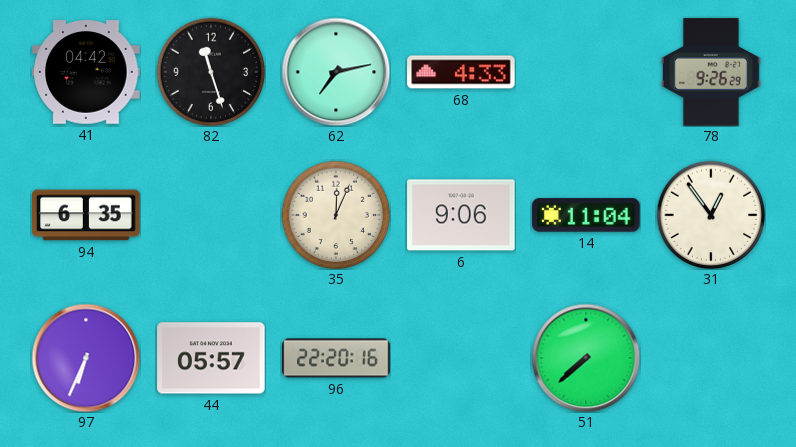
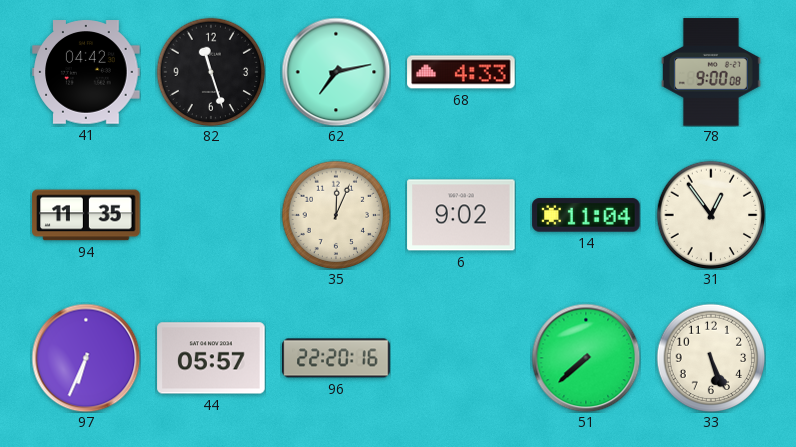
78: 9:26 -> 9:00 (711, 72)
94: 6:35 -> 11:35 (86, 215)
6: 9:06 -> 9:02 (461, 215)
33: none -> 5:26 (711, 358)
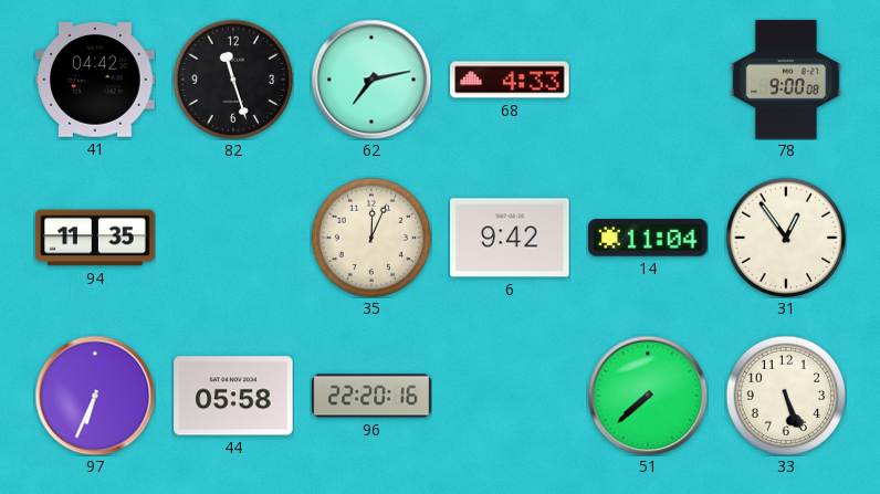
6: 9:02 -> 9:42 (510, 238)
44: 05:57 -> 05:58 (233, 396)
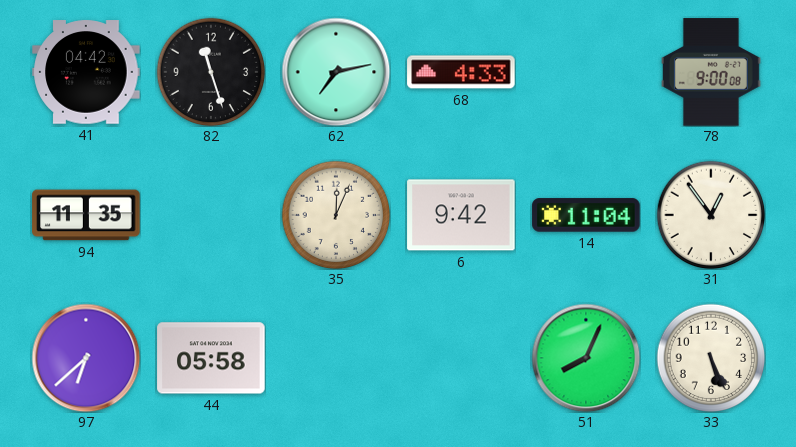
97: 6:34 -> 6:38 (86, 358)
96: 22:20 -> none (371, 396)
51: 7:38 -> 8:04 (586, 358)
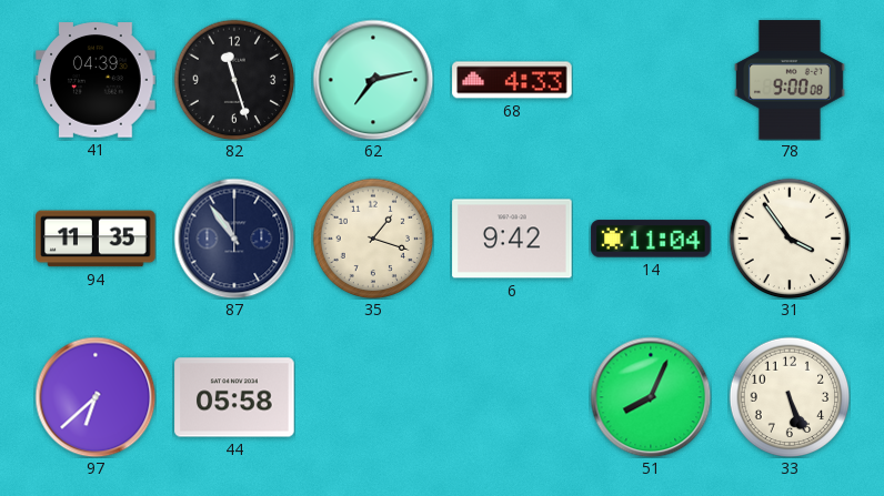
41: 04:42 -> 04:39 (96, 80)
87: none -> 10:54 (234, 239)
35: 12:04 -> 1:18 (373, 239)
31: 12:54 -> 3:54 (790, 239)
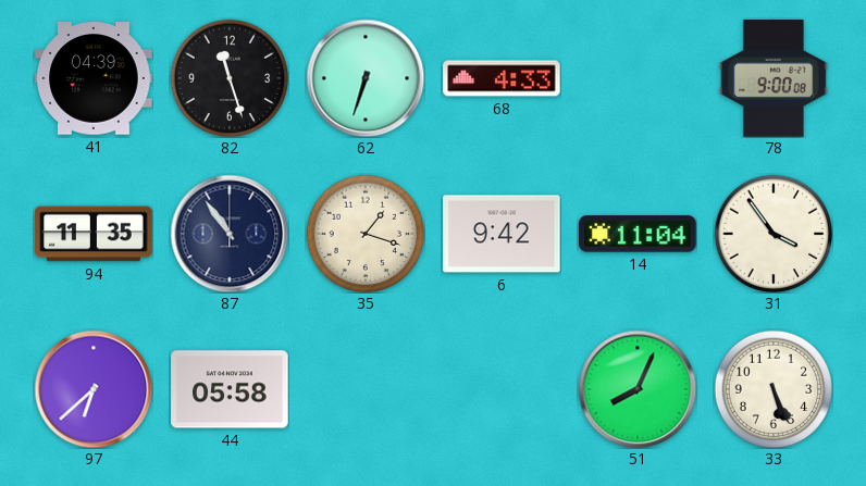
62: 7:13 -> 6:33 (366, 78)
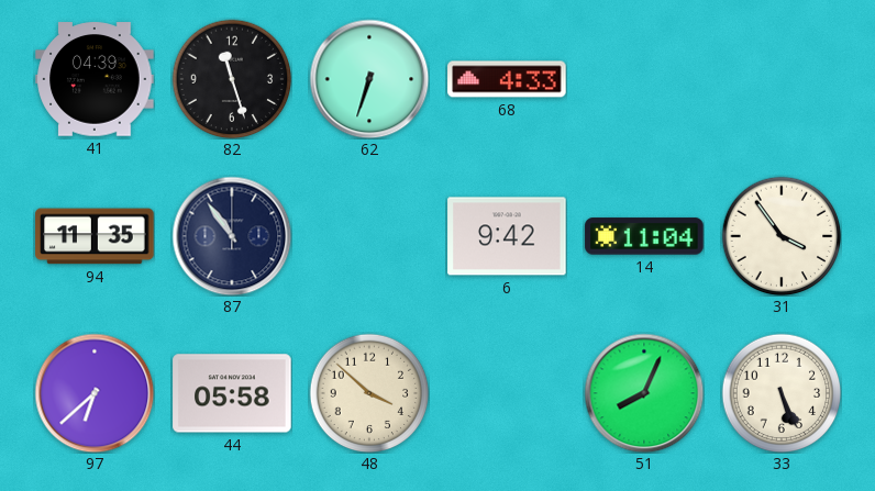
78: 9:00 -> none (774, 78)
35: 1:18 -> none (366, 234)
48: none -> 3:52 (369, 393)
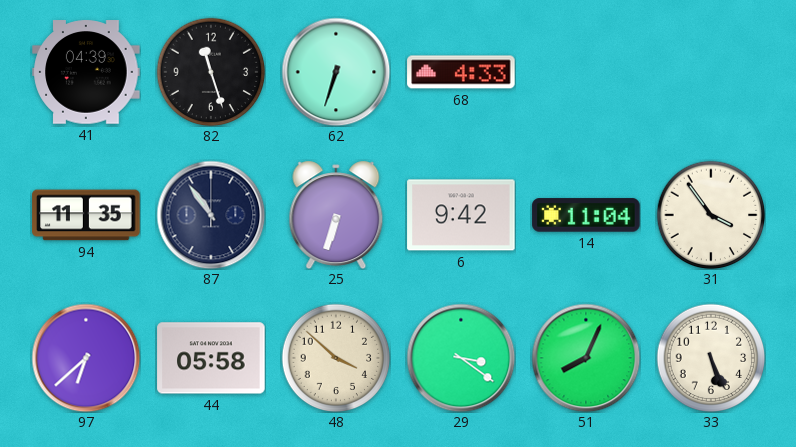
25: none -> 6:33 (336, 215)
29: none -> 3:21 (461, 358)
